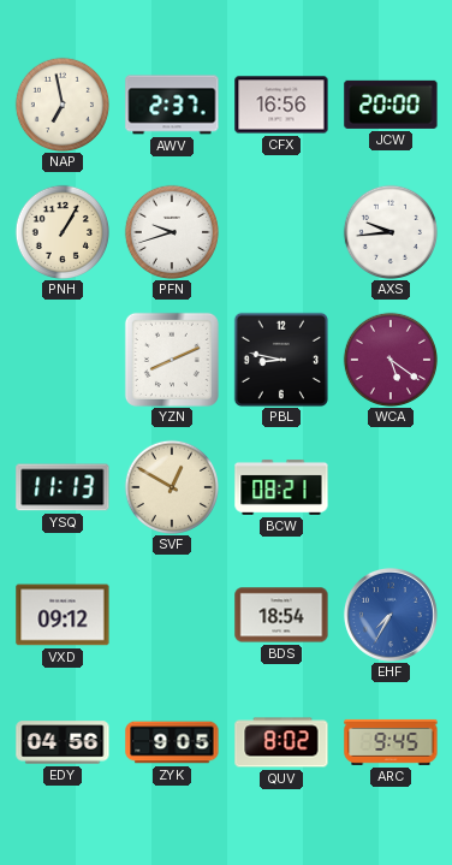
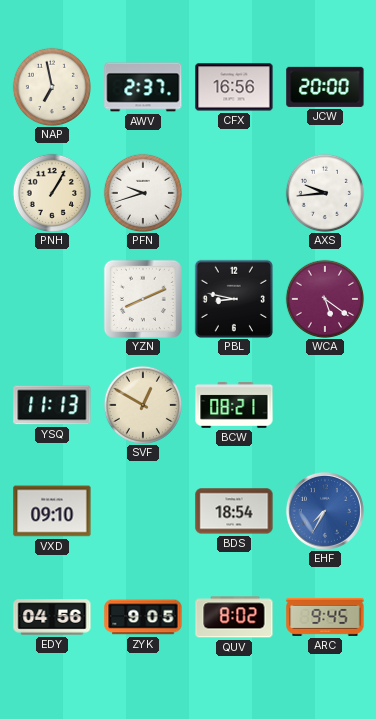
VXD: 09:12 -> 09:10 (52, 511)
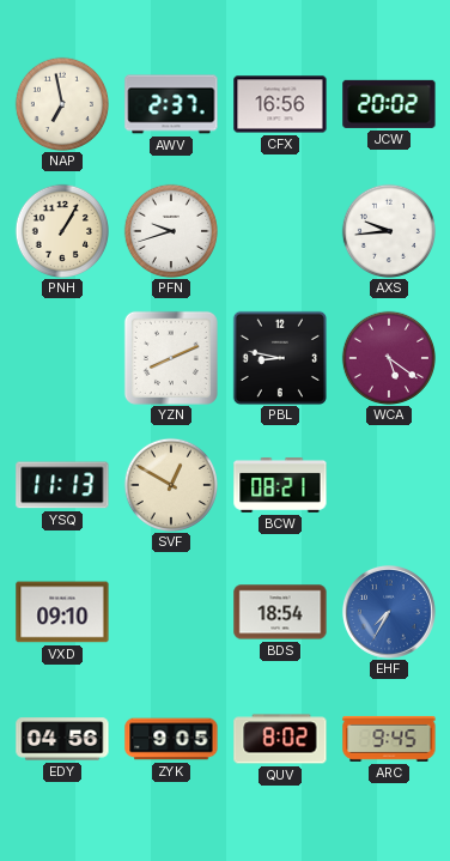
JCW: 20:00 -> 20:02 (389, 104)
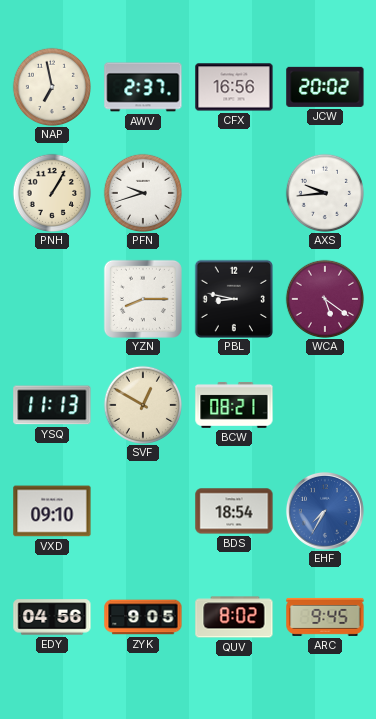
YZN: 8:11 -> 8:15 (143, 299)
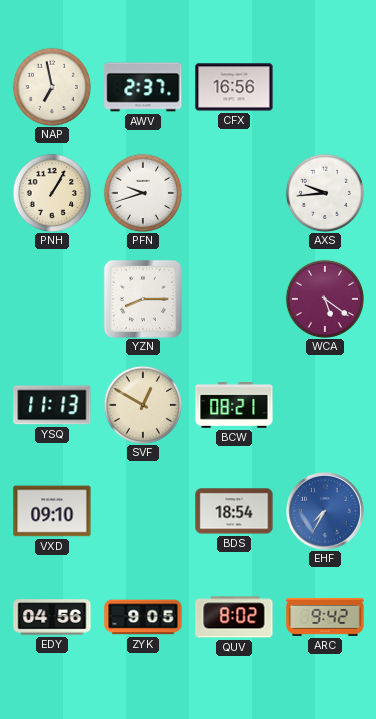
JCW: 20:02 -> none (325, 87)
PBL: 8:47 -> none (234, 299)
ARC: 9:45 -> 9:42 (325, 617)
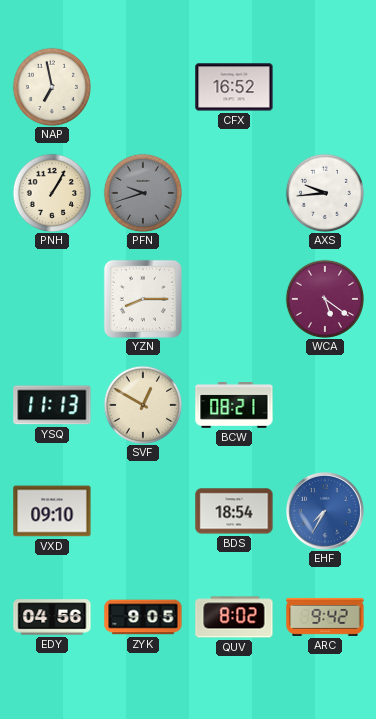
AWV: 2:37 -> none (143, 87)
CFX: 16:56 -> 16:52 (234, 87)
PFN dial: white -> grey (142, 192)
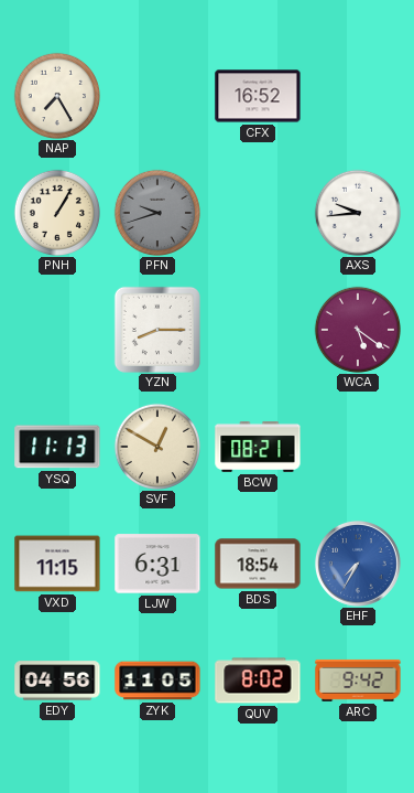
NAP: 6:58 -> 7:25 (56, 95)
VXD: 09:10 -> 11:15 (57, 564)
LJW: none -> 6:31 (157, 564)
ZYK: 9:05 -> 11:05 (157, 681)
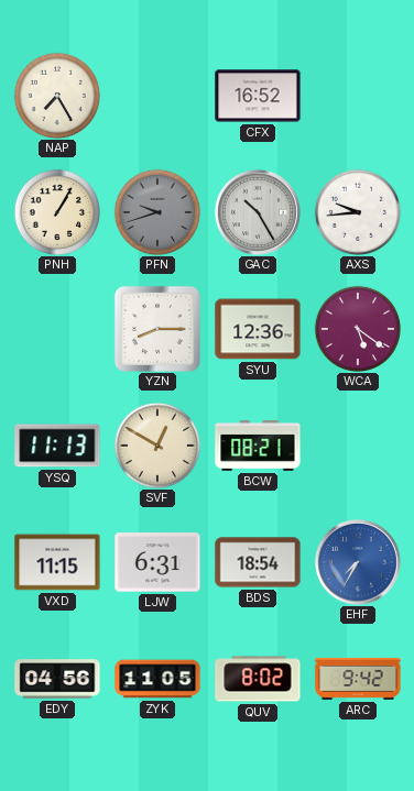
GAC: none -> 10:25 (258, 212)
SYU: none -> 12:36 (258, 329)
